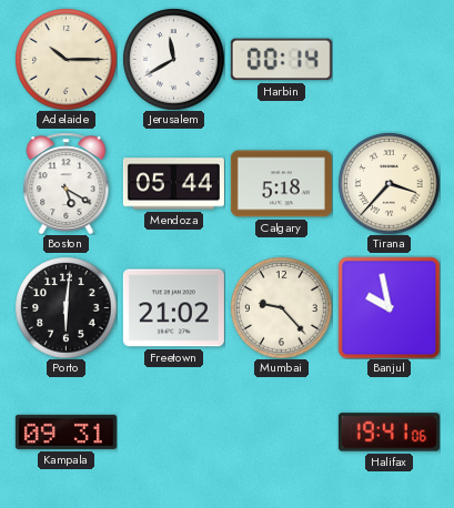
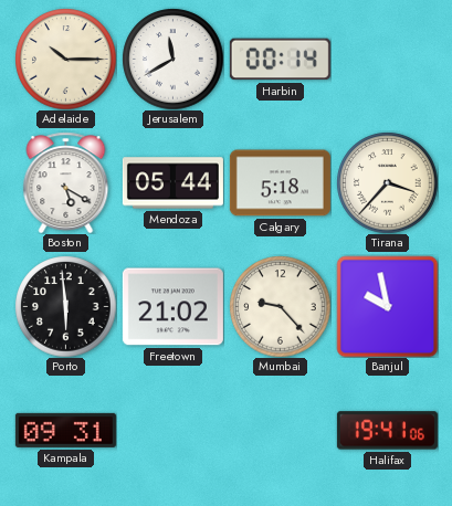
Porto: 6:01 -> 5:59 (65, 306)
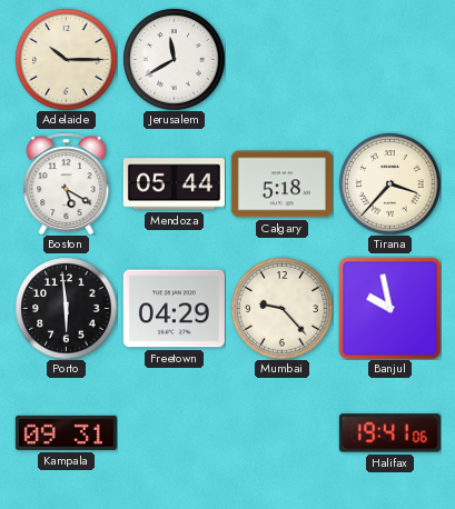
Harbin: 00:14 -> none (280, 60)
Freetown: 21:02 -> 04:29 (174, 309)
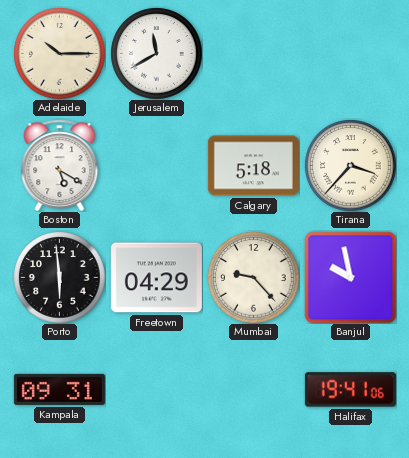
Mendoza: 05:44 -> none (174, 184)
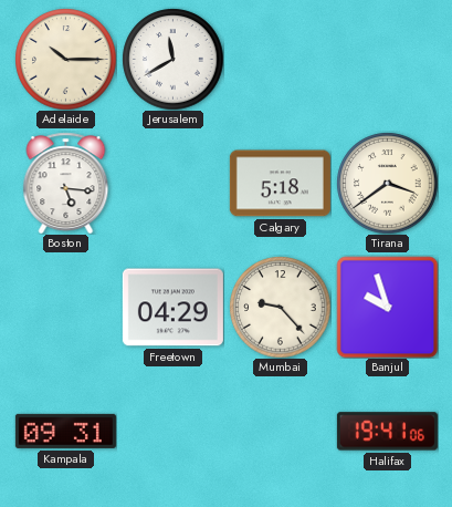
Boston: 5:20 -> 5:16 (66, 183)
Tirana: 3:37 -> 3:39 (387, 183)
Porto: 5:59 -> none (59, 277)
Banjul: 9:58 -> 9:57 (387, 307)
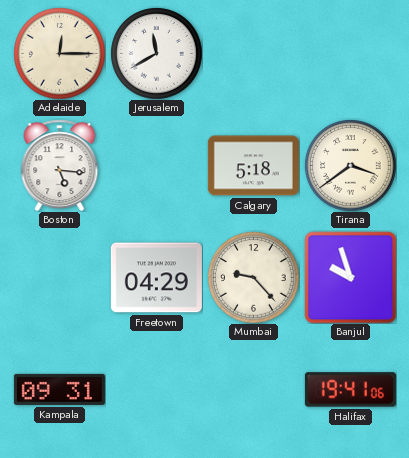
Adelaide: 10:15 -> 12:15 (59, 53)
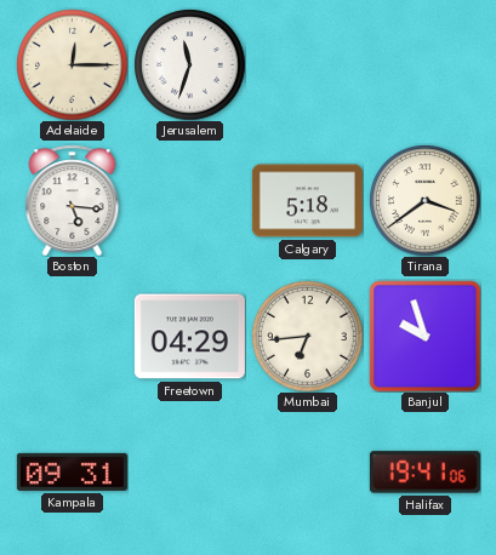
Jerusalem: 11:40 -> 11:33 (189, 64)
Mumbai: 9:23 -> 6:44 (307, 336)
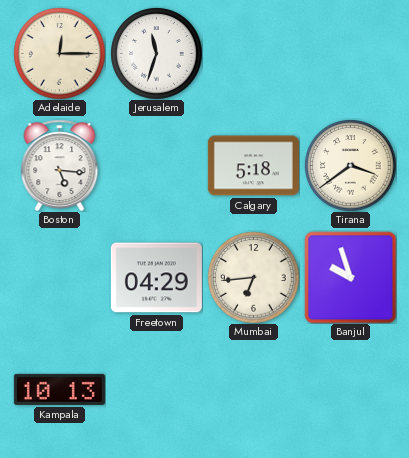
Kampala: 09:31 -> 10:13 (59, 389)
Halifax: 19:41 -> none (424, 473)
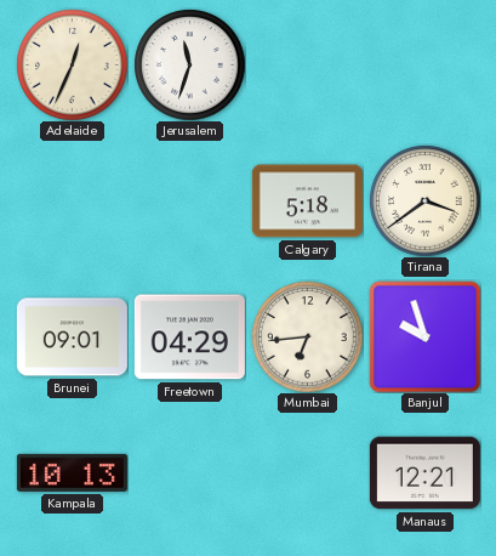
Adelaide: 12:15 -> 12:34 (72, 64)
Boston: 5:16 -> none (60, 165)
Brunei: none -> 09:01 (72, 337)
Manaus: none -> 12:21 (424, 473)
